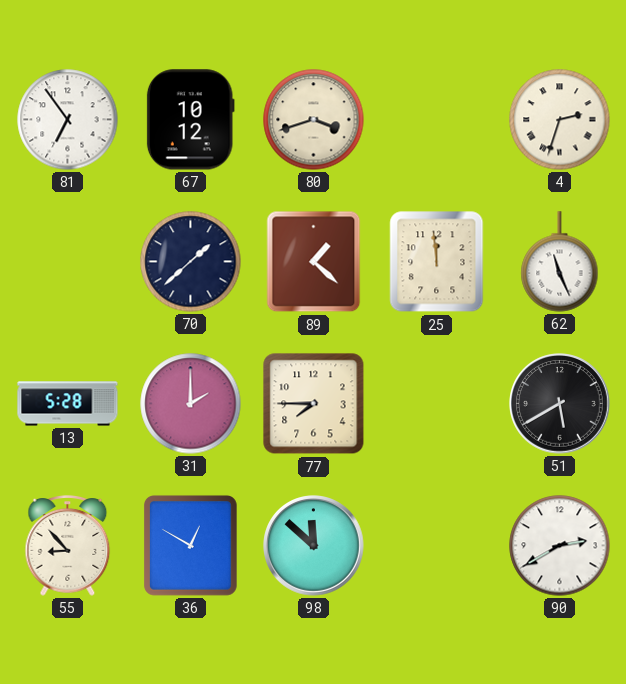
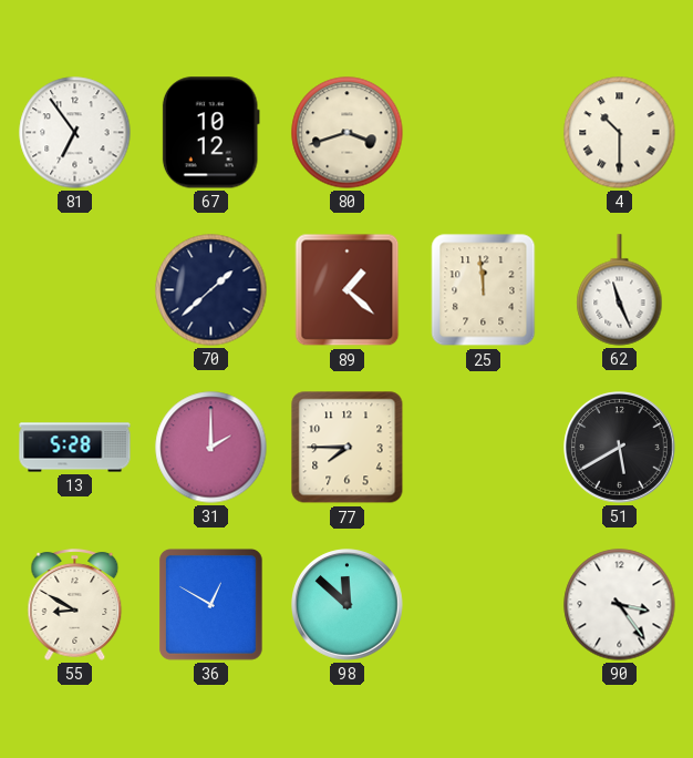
4: 2:33 -> 10:30 (620, 133)
55: 8:53 -> 8:50 (75, 605)
90: 2:40 -> 3:24 (620, 605)
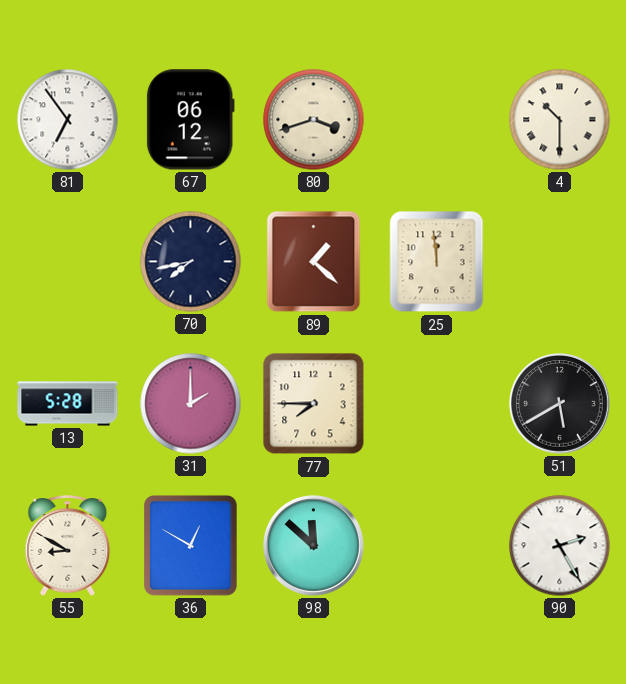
67: 10:12 -> 06:12 (190, 120)
70: 1:38 -> 7:43 (191, 262)
62: 11:26 -> none (620, 290)
90: 3:24 -> 2:25 (560, 546)
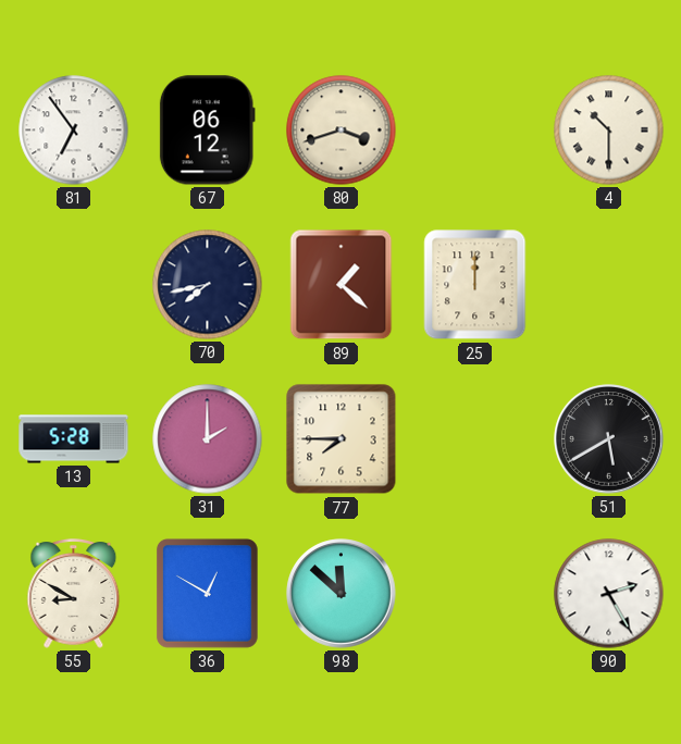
25: 11:59 -> 12:00 (475, 285)
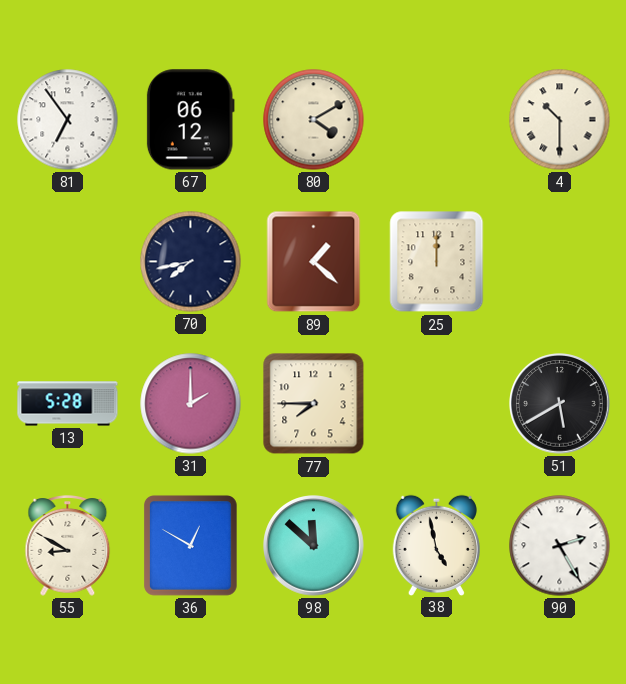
80: 3:42 -> 4:10 (314, 120)
38: none -> 4:58 (436, 545)
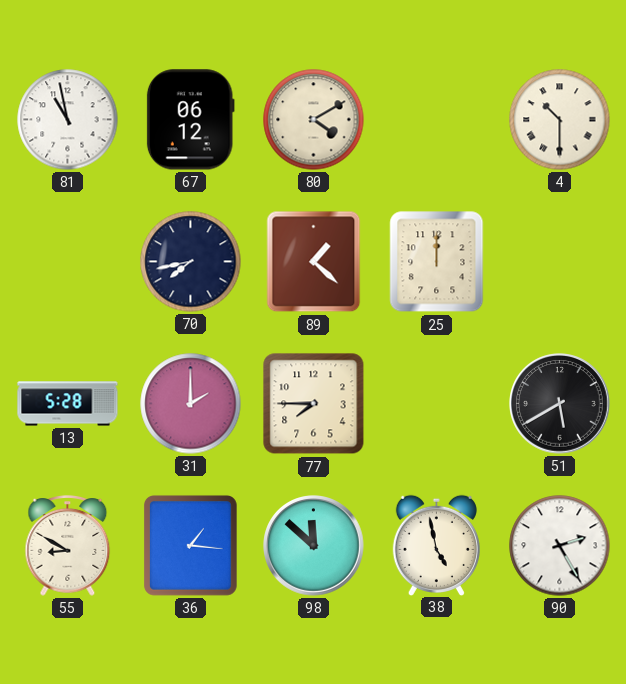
81: 6:54 -> 10:58 (68, 120)
36: 12:50 -> 1:16 (190, 545)
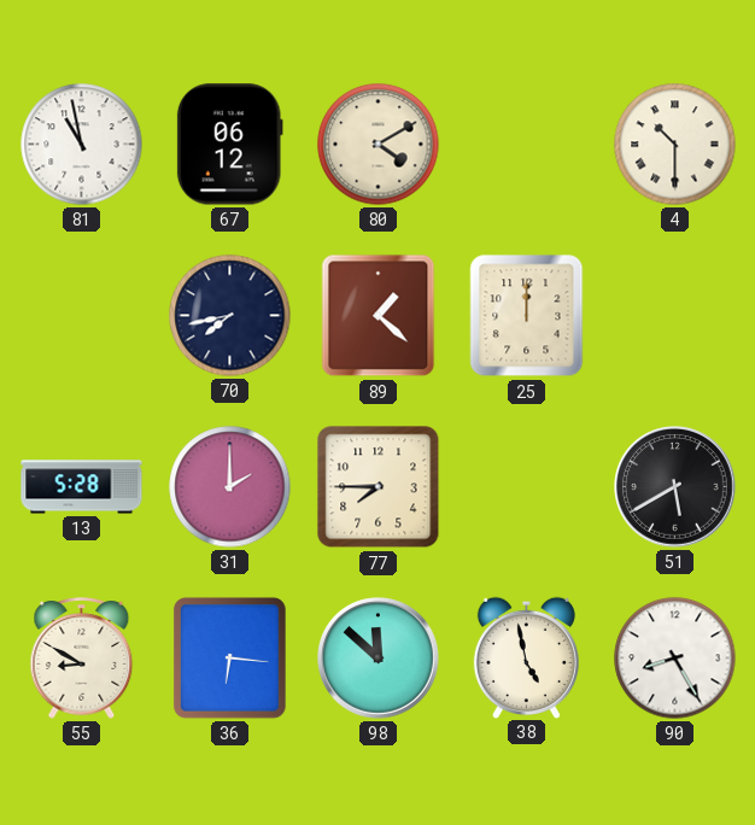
36: 1:16 -> 6:16 (229, 657)
90: 2:25 -> 8:25 (675, 659)
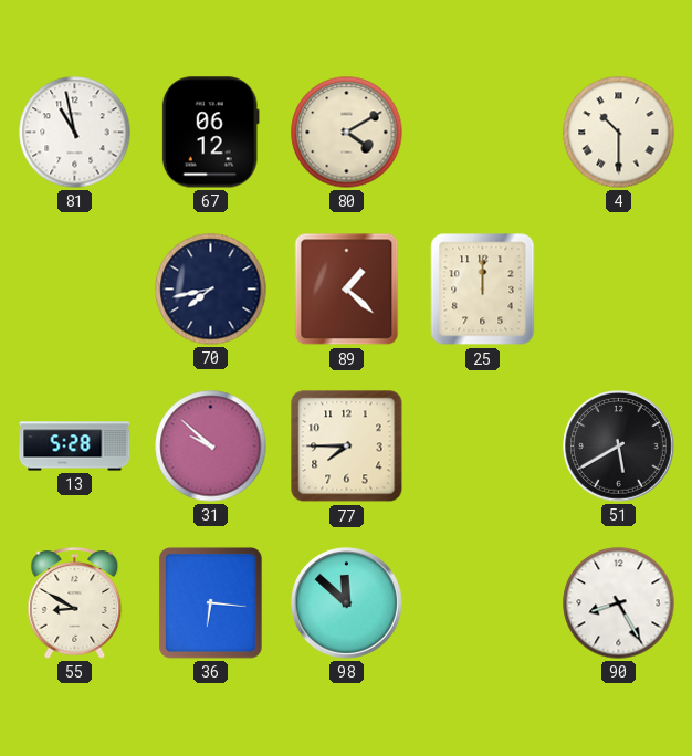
31: 2:00 -> 9:52 (211, 447)
38: 4:58 -> none (526, 657)
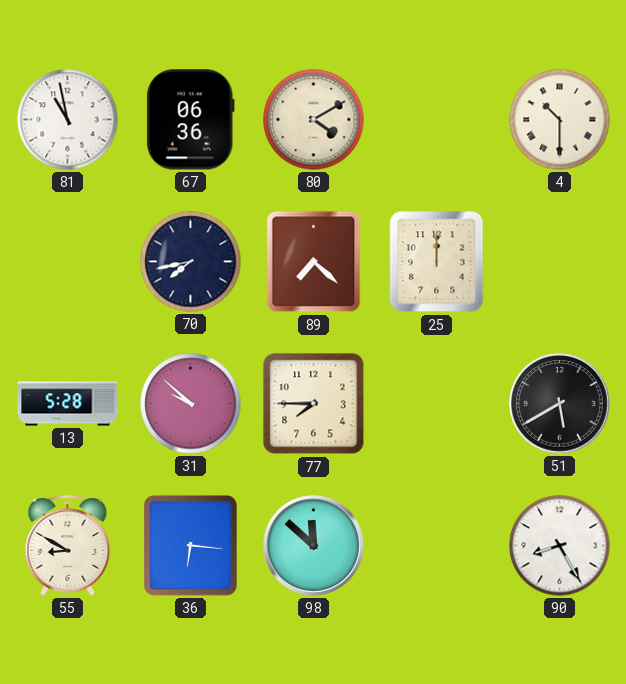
67: 06:12 -> 06:36 (190, 120)
89: 1:22 -> 7:22 (314, 262)
